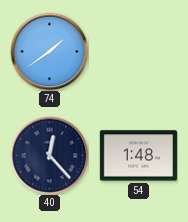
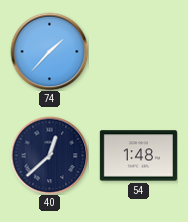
74: 1:39 -> 1:37 (49, 51)
40: 12:23 -> 12:38 (49, 155)
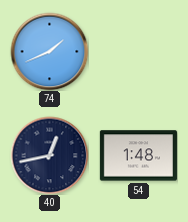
74: 1:37 -> 1:41 (49, 51)
40: 12:38 -> 12:43 (49, 155)
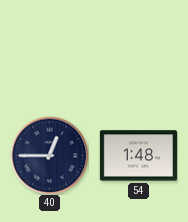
74: 1:41 -> none (49, 51)
40: 12:43 -> 12:45 (49, 155)
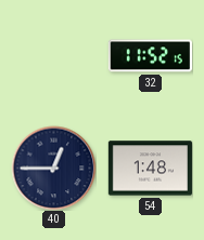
32: none -> 11:52 (150, 56)
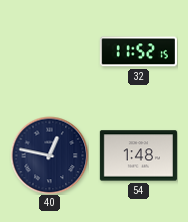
40: 12:45 -> 12:47 (49, 155)
